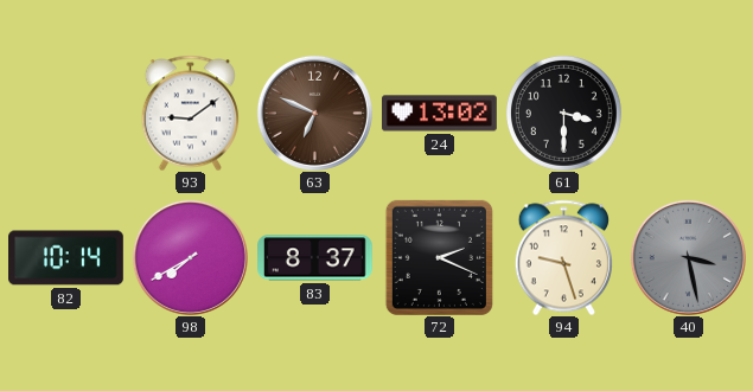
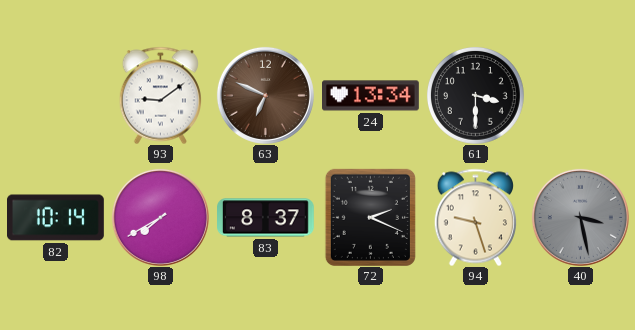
24: 13:02 -> 13:34 (371, 96)
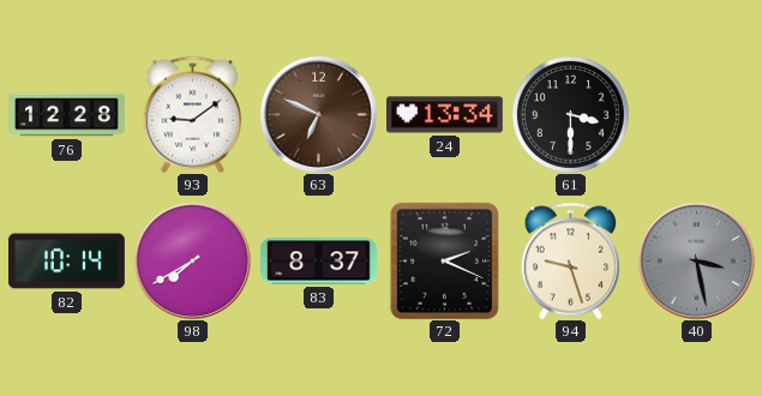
76: none -> 12:28 (67, 115)
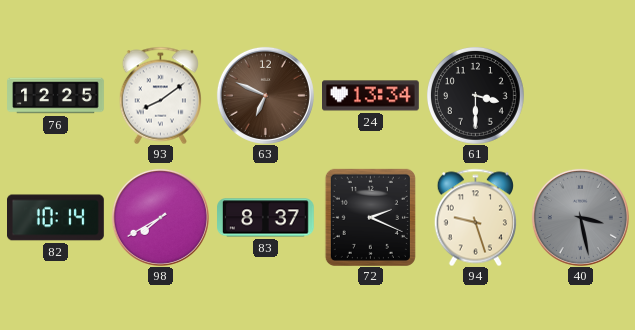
76: 12:28 -> 12:25 (56, 96)
93: 9:09 -> 8:09 (160, 95)
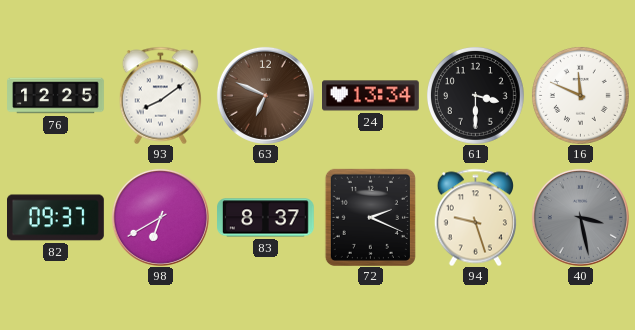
16: none -> 11:49 (580, 95)
82: 10:14 -> 09:37 (56, 218)
98: 7:40 -> 6:40 (160, 217)
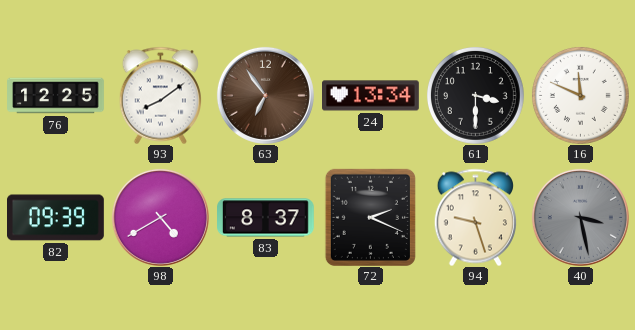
63: 6:49 -> 6:54 (265, 95)
82: 09:37 -> 09:39 (56, 218)
98: 6:40 -> 4:40 (160, 217)
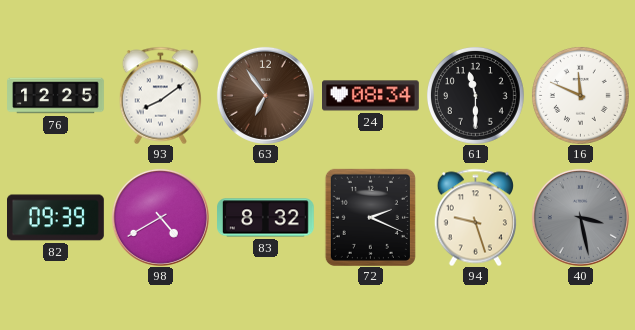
24: 13:34 -> 08:34 (371, 96)
61: 3:30 -> 11:30 (475, 95)
83: 8:37 -> 8:32 (266, 218)
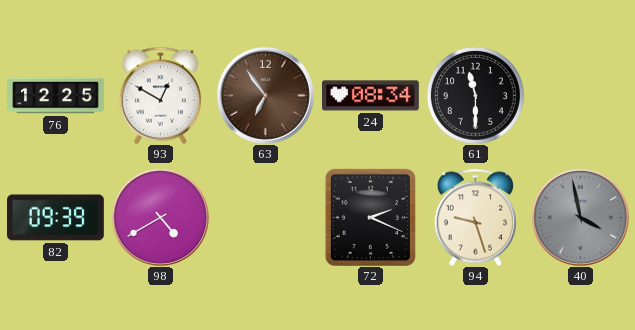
93: 8:09 -> 12:50 (160, 95)
16: 11:49 -> none (580, 95)
83: 8:32 -> none (266, 218)
40: 3:28 -> 3:58 (580, 217)
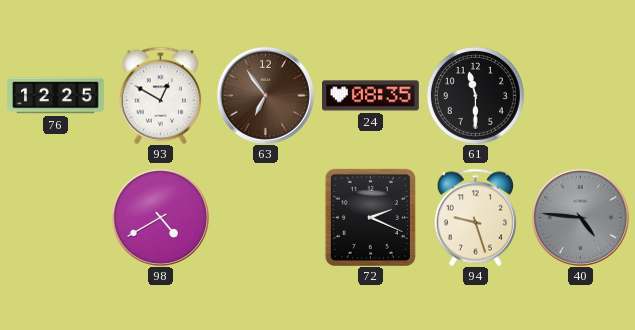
24: 08:34 -> 08:35 (371, 96)
82: 09:39 -> none (56, 218)
40: 3:58 -> 4:46 (580, 217)
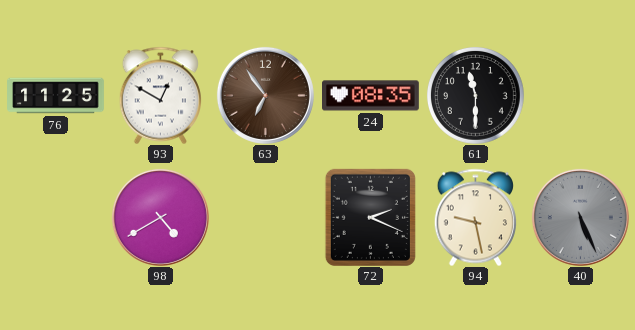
76: 12:25 -> 11:25 (56, 96)
94: 9:27 -> 9:28 (475, 217)
40: 4:46 -> 5:26 (580, 217)
